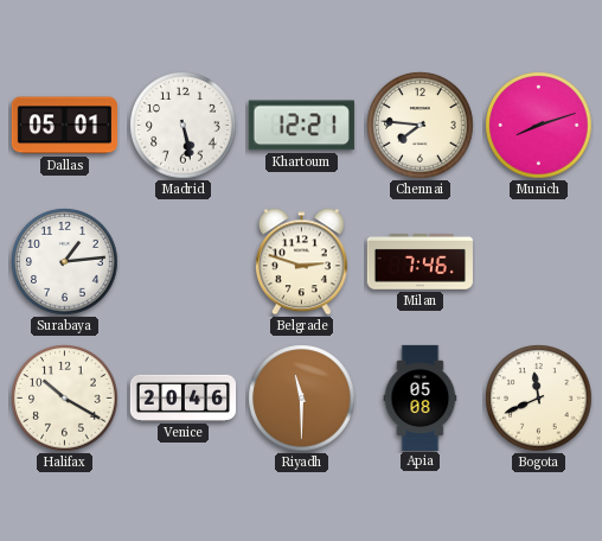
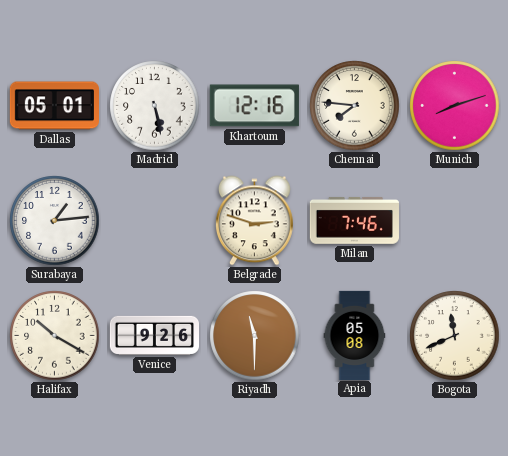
Khartoum: 12:21 -> 12:16 (254, 106)
Venice: 20:46 -> 9:26 (154, 335)
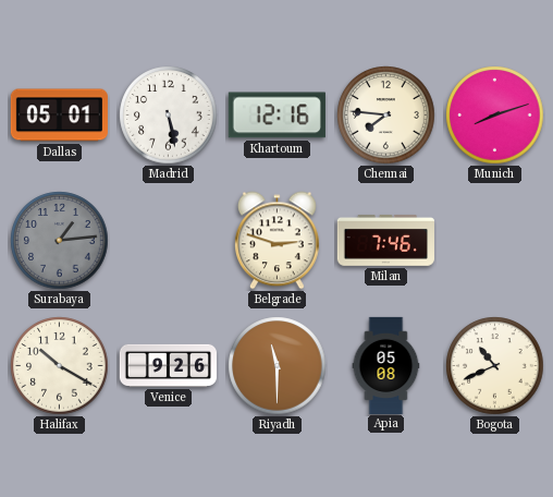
Surabaya dial: white -> grey (60, 241)
Bogota: 11:41 -> 10:41 (495, 366)
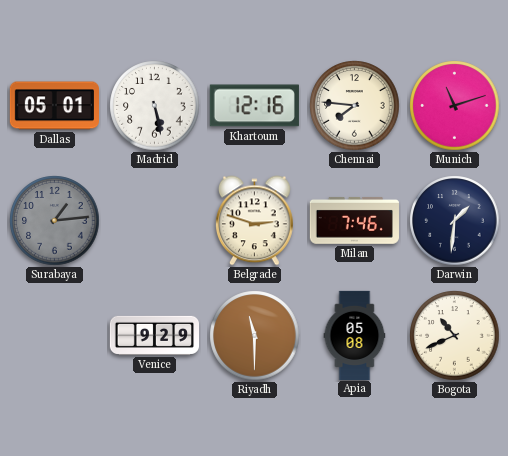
Munich: 8:12 -> 11:12 (455, 106)
Darwin: none -> 1:31 (455, 221)
Halifax: 10:20 -> none (60, 366)
Venice: 9:26 -> 9:29 (154, 335)
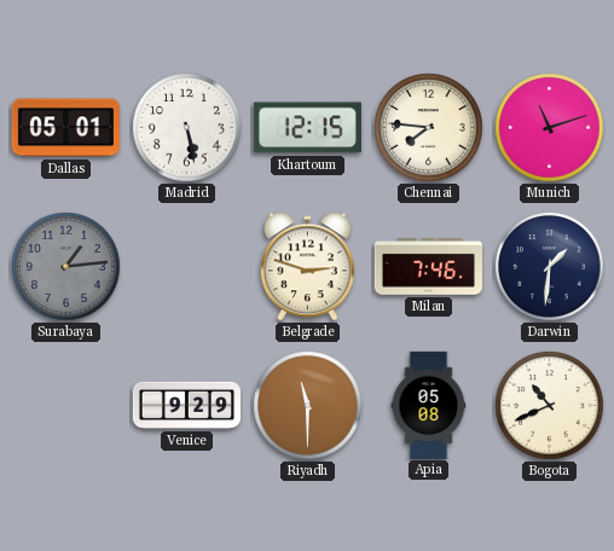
Khartoum: 12:16 -> 12:15 (307, 128)
